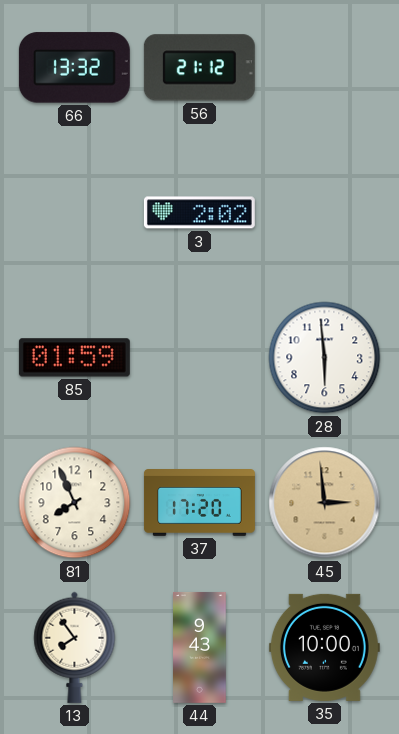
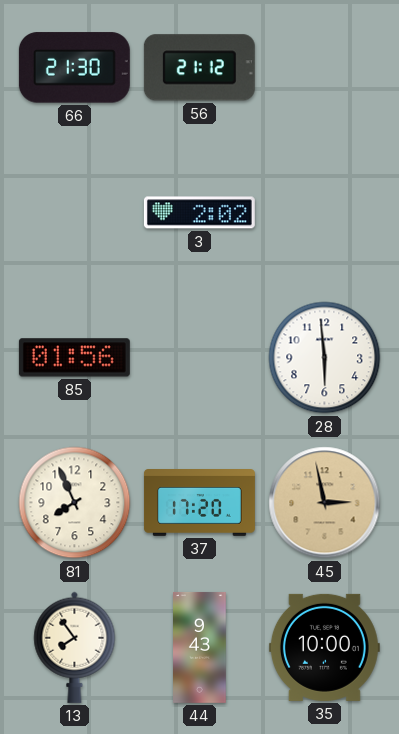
66: 13:32 -> 21:30 (74, 68)
85: 01:59 -> 01:56 (74, 358)
45: 2:59 -> 2:58 (325, 503)
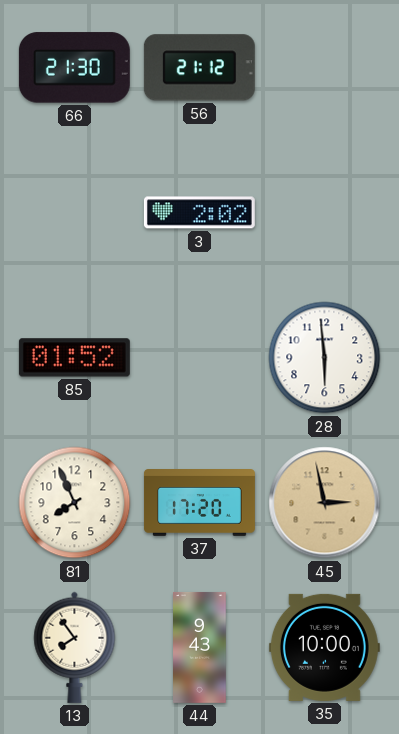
85: 01:56 -> 01:52 (74, 358)
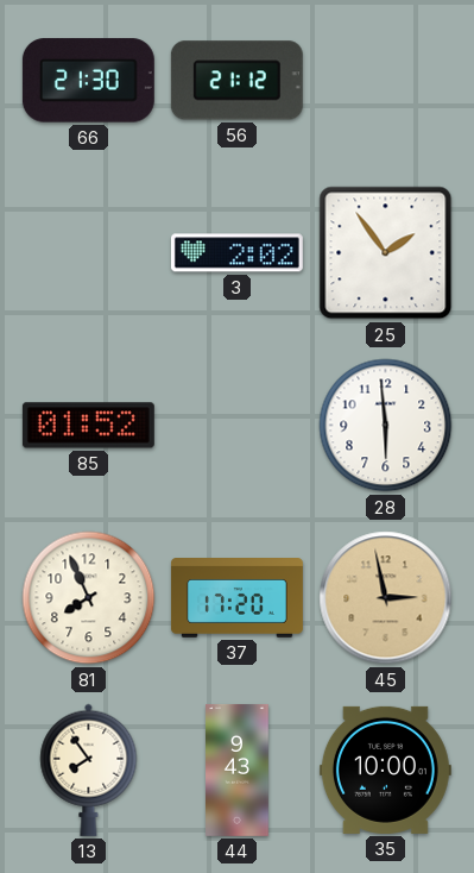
25: none -> 1:54 (386, 253)
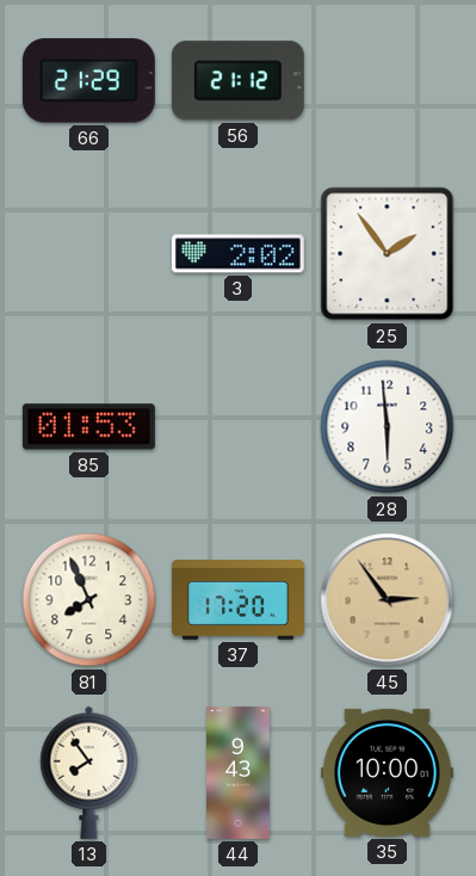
66: 21:30 -> 21:29 (88, 81)
85: 01:52 -> 01:53 (88, 427)
45: 2:58 -> 2:54 (388, 600)
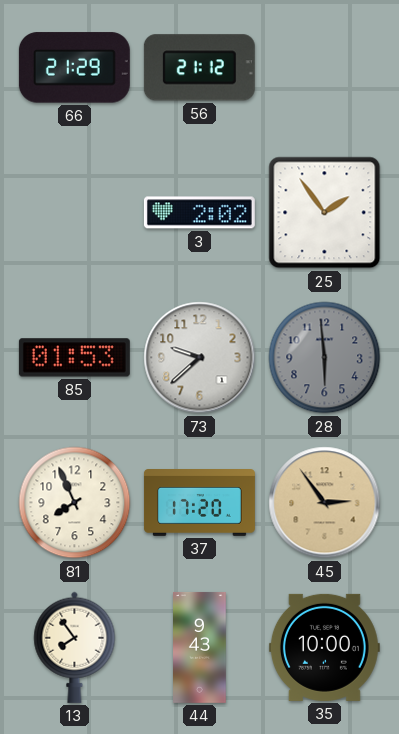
73: none -> 9:38 (200, 358)
28 dial: white -> grey (325, 358)
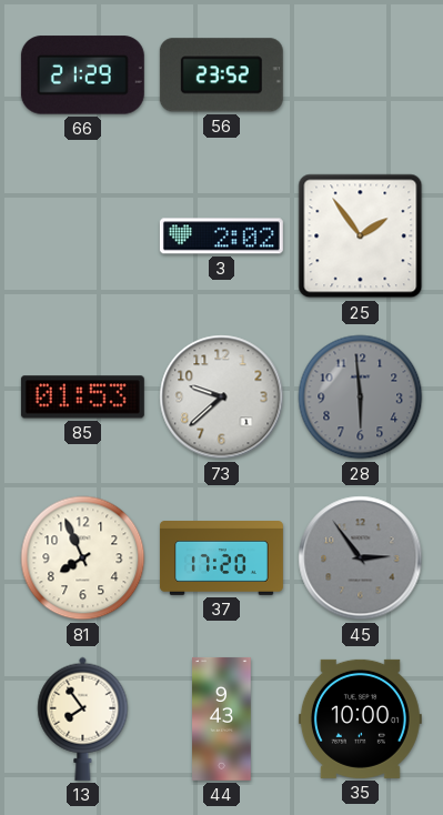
56: 21:12 -> 23:52 (221, 76)
45 dial: champagne -> grey (361, 559)
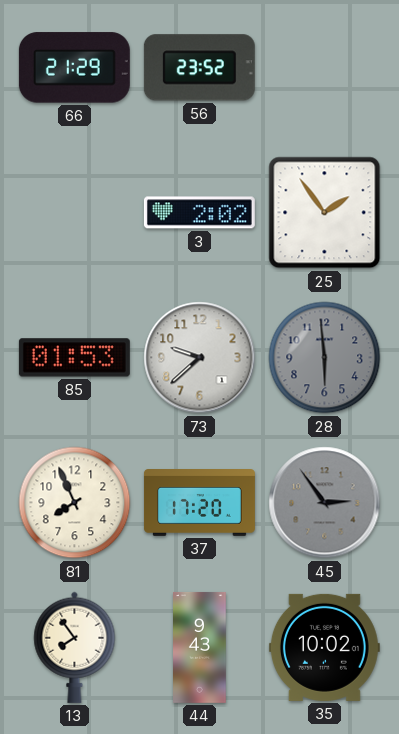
35: 10:00 -> 10:02 (324, 647)
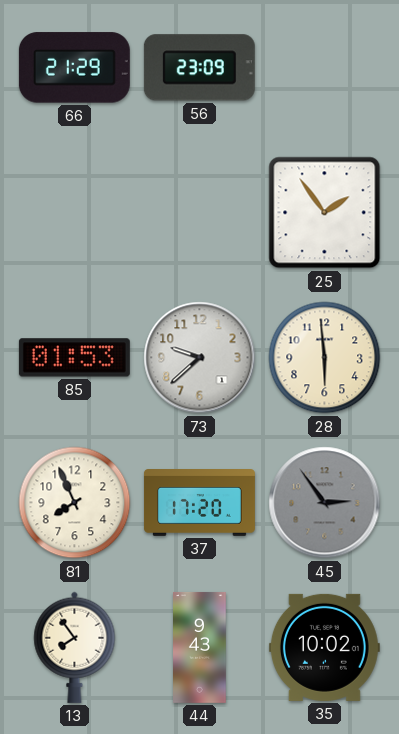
56: 23:52 -> 23:09 (199, 68)
3: 2:02 -> none (199, 213)
28 dial: grey -> cream (325, 358)
